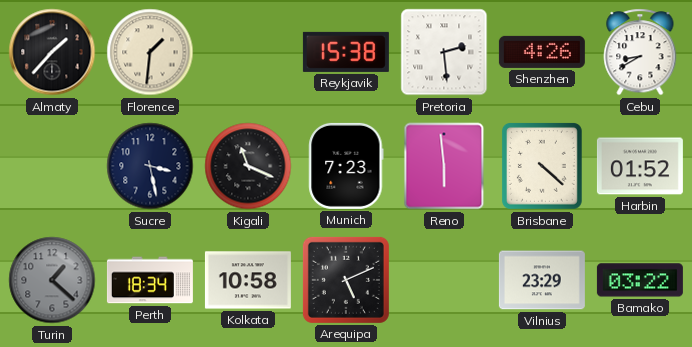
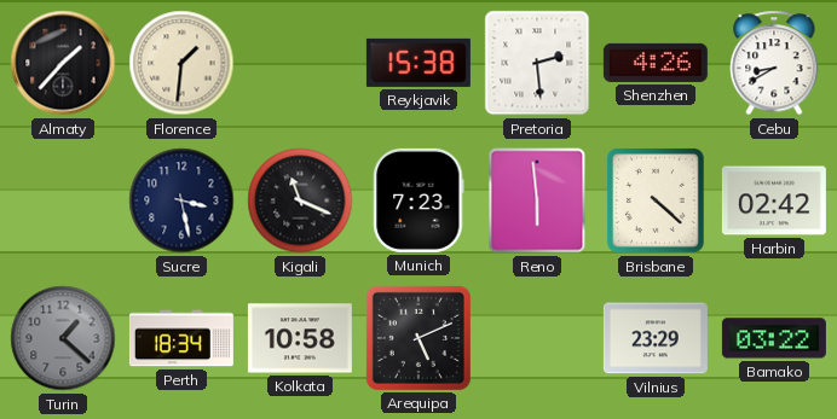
Harbin: 01:52 -> 02:42 (774, 200)
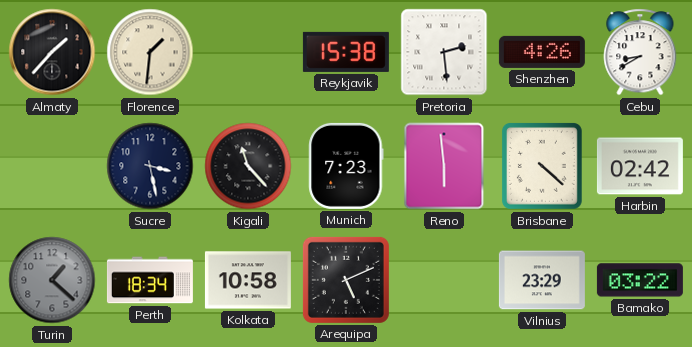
Kigali: 11:19 -> 11:23 (248, 166)
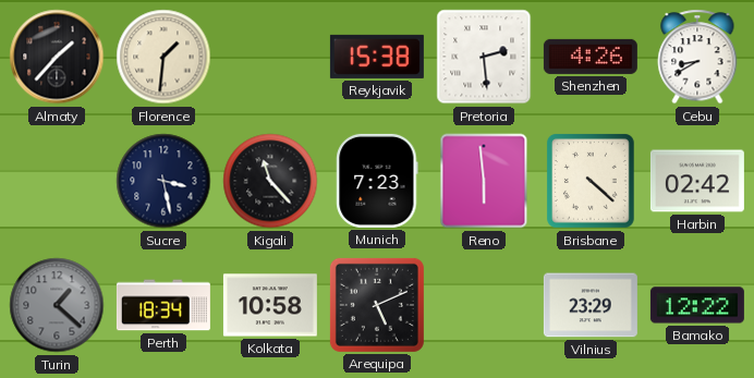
Bamako: 03:22 -> 12:22 (697, 305)
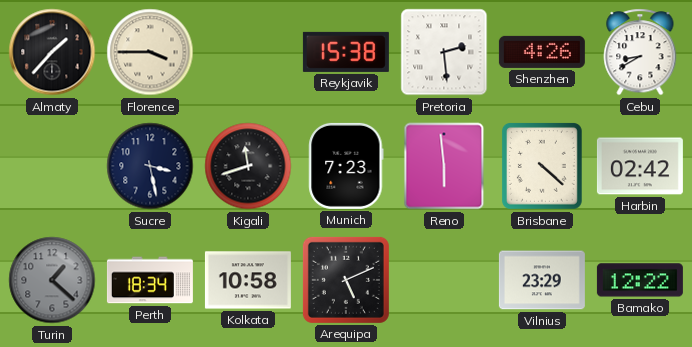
Florence: 1:31 -> 3:45 (150, 52)
Kigali: 11:23 -> 11:42 (248, 166)
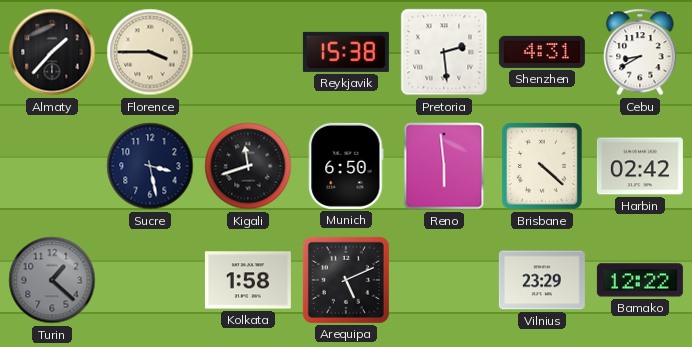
Shenzhen: 4:26 -> 4:31 (542, 52)
Munich: 7:23 -> 6:50 (346, 166)
Perth: 18:34 -> none (150, 280)
Kolkata: 10:58 -> 1:58 (248, 280)
